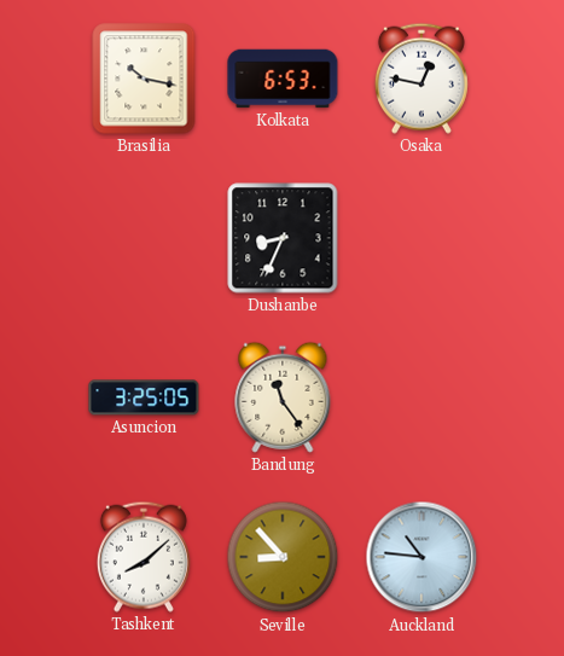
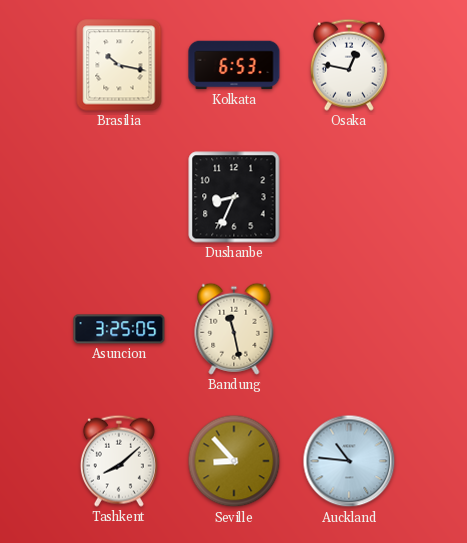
Bandung: 11:24 -> 11:28 (234, 329)
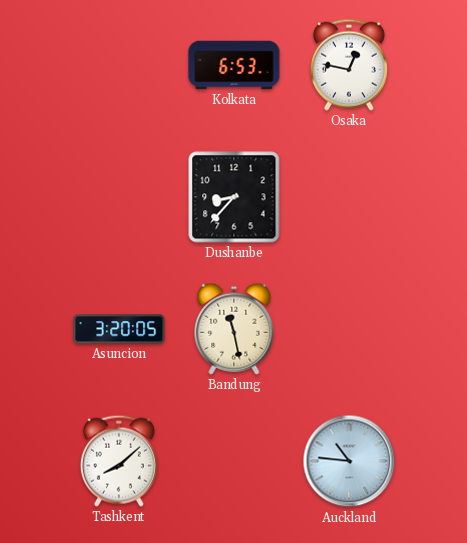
Brasilia: 10:17 -> none (119, 65)
Dushanbe: 8:34 -> 8:37 (234, 197)
Asuncion: 3:25 -> 3:20 (119, 329)
Seville: 8:53 -> none (234, 461)
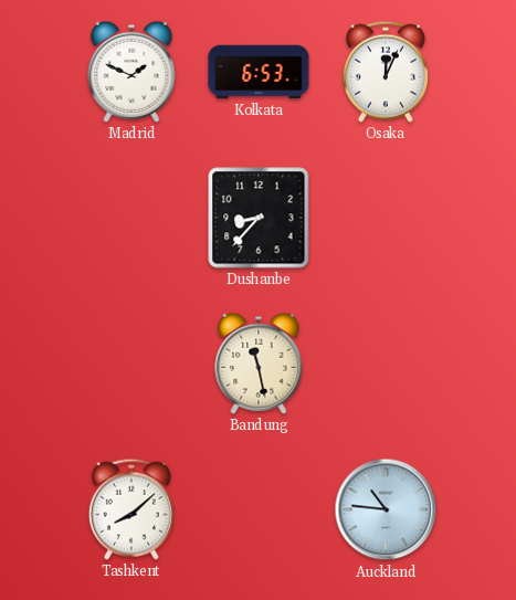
Madrid: none -> 1:49 (131, 72)
Osaka: 12:47 -> 12:04 (386, 72)
Asuncion: 3:20 -> none (119, 329)
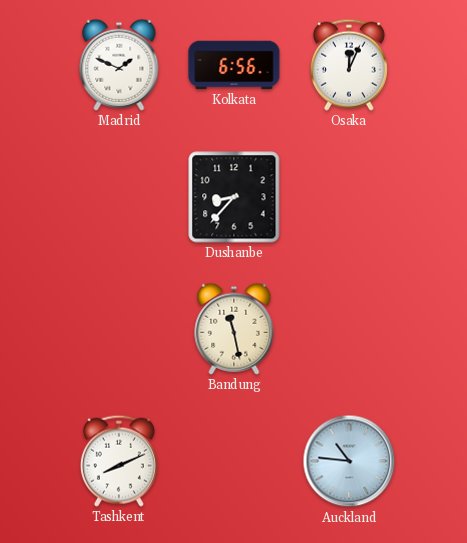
Kolkata: 6:53 -> 6:56 (234, 65)
Tashkent: 8:08 -> 8:11 (119, 461)
